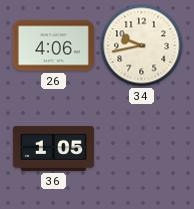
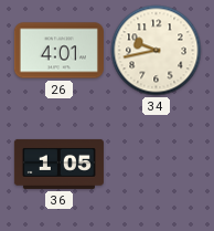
26: 4:06 -> 4:01 (58, 51)
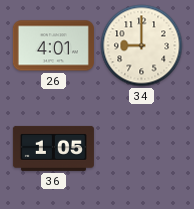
34: 9:43 -> 9:00 (142, 46)
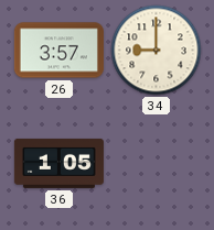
26: 4:01 -> 3:57 (58, 51)
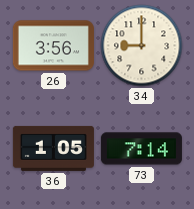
26: 3:57 -> 3:56 (53, 46)
73: none -> 7:14 (141, 149)
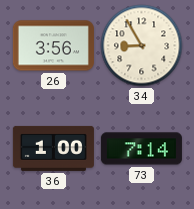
34: 9:00 -> 8:55 (142, 46)
36: 1:05 -> 1:00 (53, 148)
